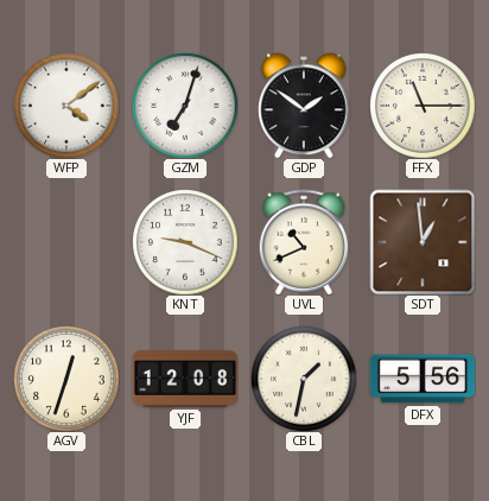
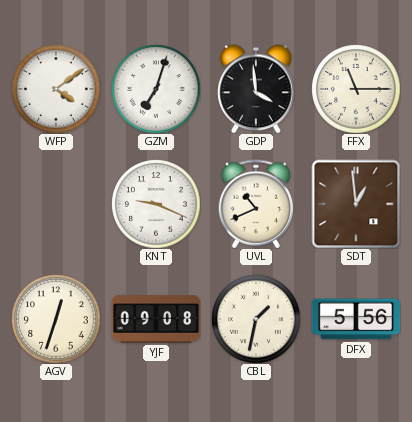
GDP: 1:51 -> 3:59 (256, 89)
YJF: 12:08 -> 09:08 (156, 319)
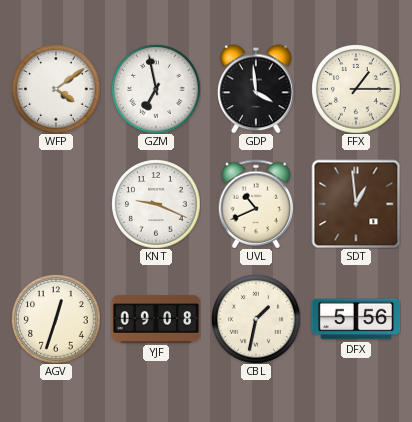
GZM: 7:03 -> 6:58 (156, 89)
FFX: 11:15 -> 1:15 (356, 89)
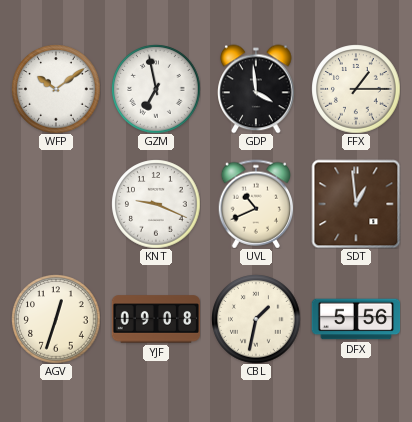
WFP: 4:09 -> 10:09 (56, 89)
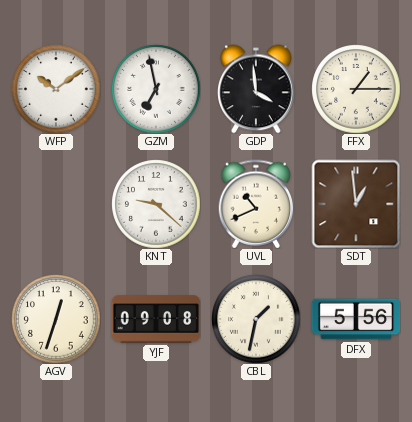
KNT: 9:19 -> 9:22 (156, 204)
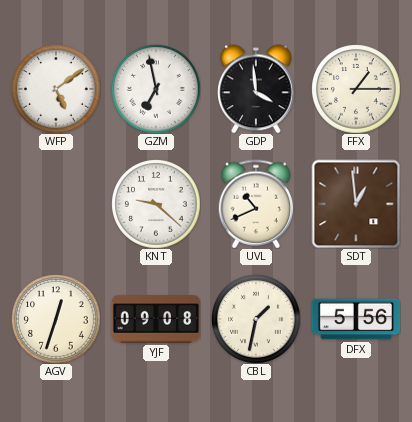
WFP: 10:09 -> 5:09 (56, 89)
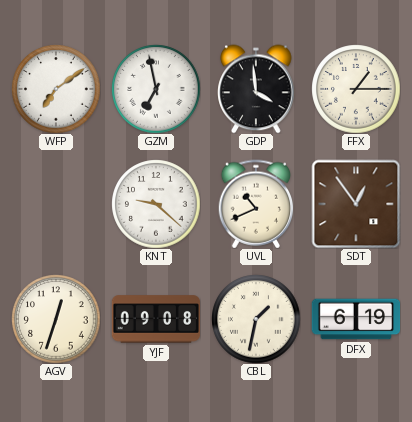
WFP: 5:09 -> 7:09 (56, 89)
SDT: 12:59 -> 12:54 (356, 204)
DFX: 5:56 -> 6:19 (356, 319)
